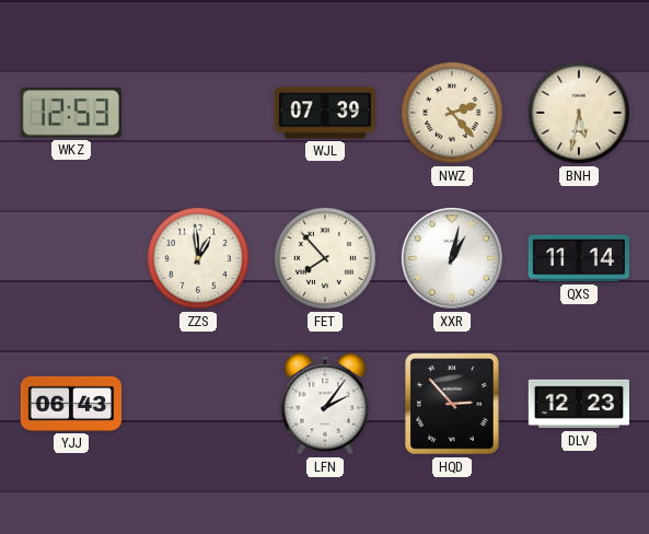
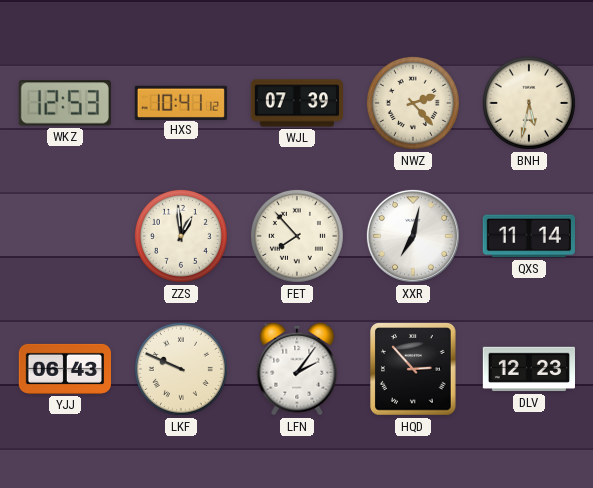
HXS: none -> 10:41 (181, 102)
XXR: 1:02 -> 7:02 (413, 236)
LKF: none -> 9:49 (181, 369)
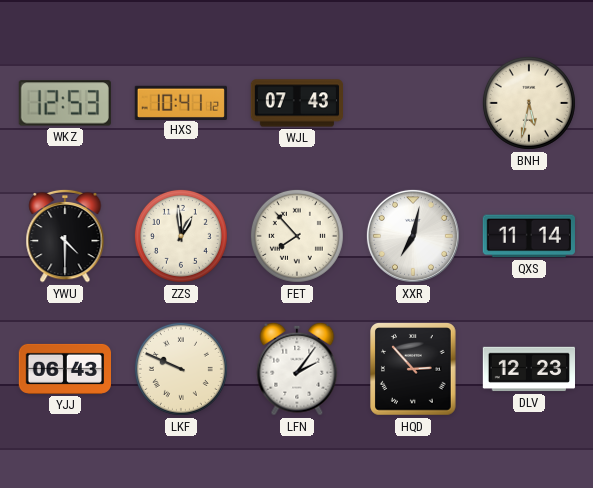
WJL: 07:39 -> 07:43 (296, 103)
NWZ: 2:23 -> none (413, 103)
YWU: none -> 4:30 (65, 236)
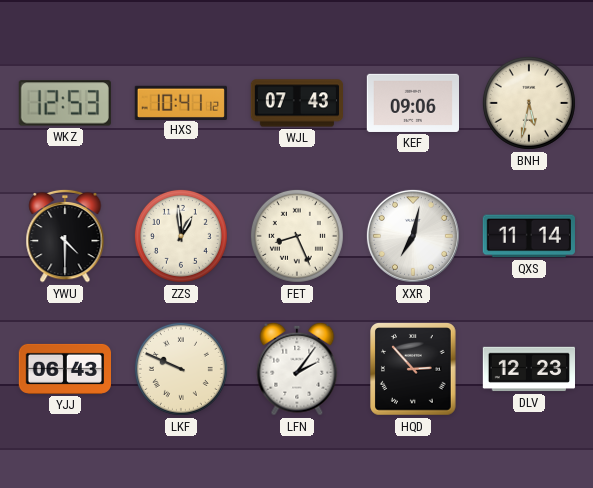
KEF: none -> 09:06 (412, 103)
FET: 7:53 -> 8:26 (297, 236)
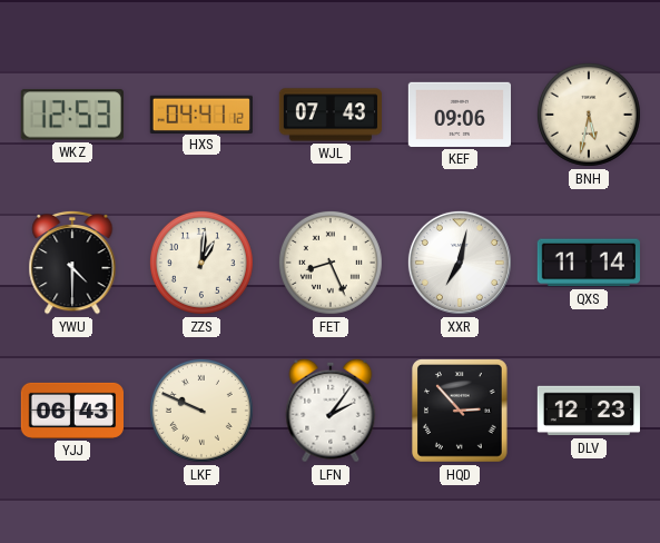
HXS: 10:41 -> 04:41 (201, 113)
ZZS: 12:59 -> 1:01 (201, 263)
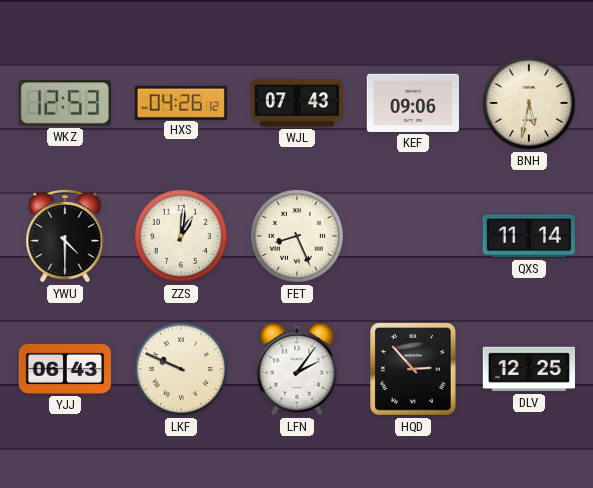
HXS: 04:41 -> 04:26 (181, 102)
XXR: 7:02 -> none (460, 263)
DLV: 12:23 -> 12:25 (528, 369)
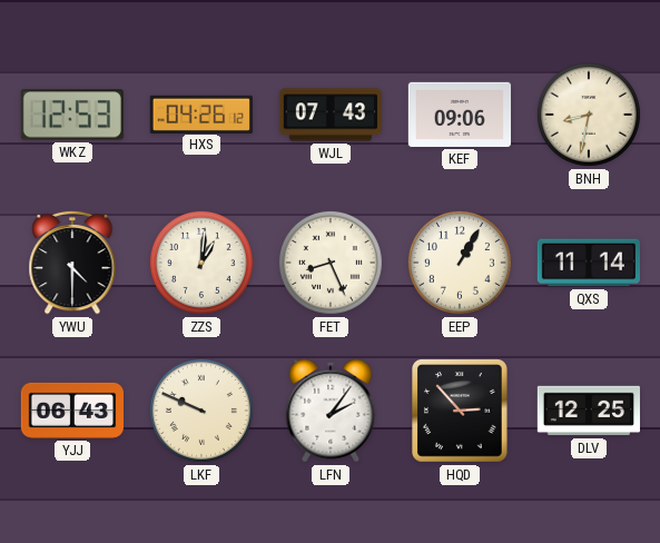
BNH: 5:32 -> 8:32 (589, 115)
EEP: none -> 1:05 (460, 263)
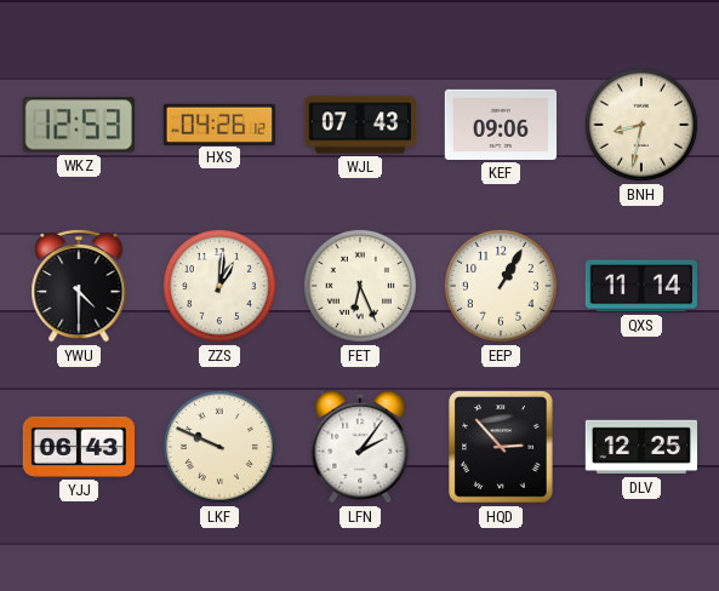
FET: 8:26 -> 6:26 (360, 286)
